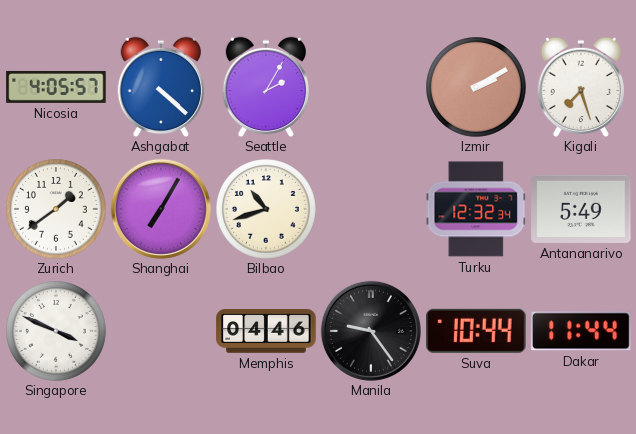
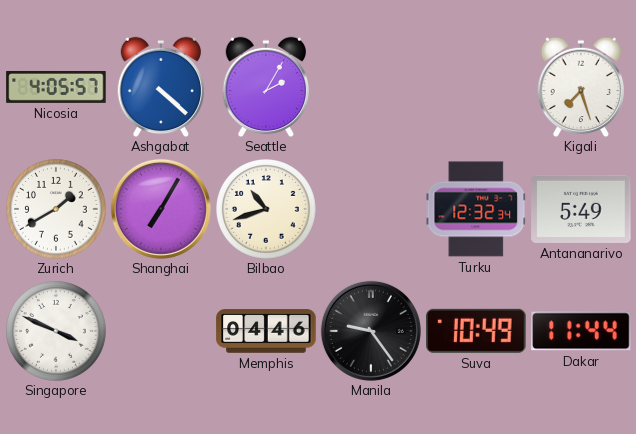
Izmir: 2:10 -> none (477, 88)
Zurich: 1:39 -> 1:40 (57, 210)
Suva: 10:44 -> 10:49 (476, 331)
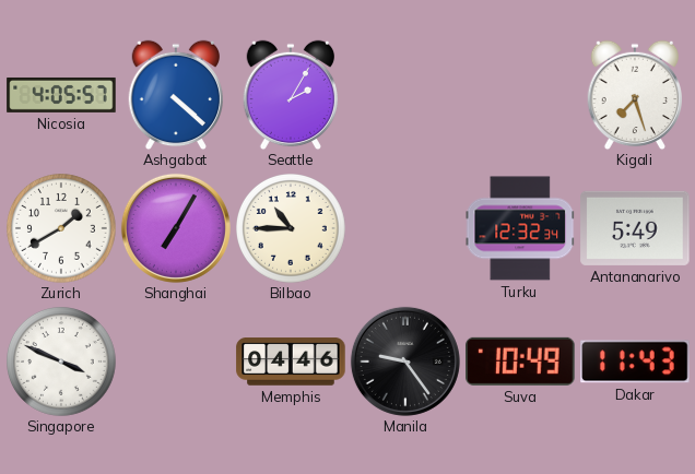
Bilbao: 10:42 -> 10:45 (292, 229)
Dakar: 11:44 -> 11:43 (635, 362)
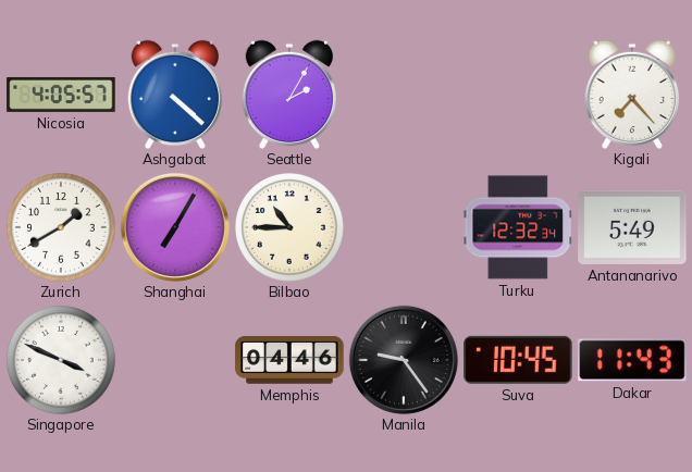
Kigali: 7:27 -> 7:23 (631, 95)
Suva: 10:49 -> 10:45 (518, 360)
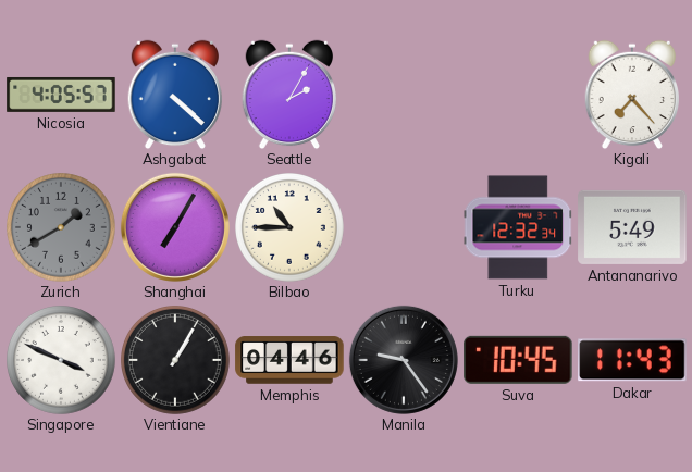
Zurich dial: white -> grey (62, 228)
Vientiane: none -> 1:05 (176, 361)
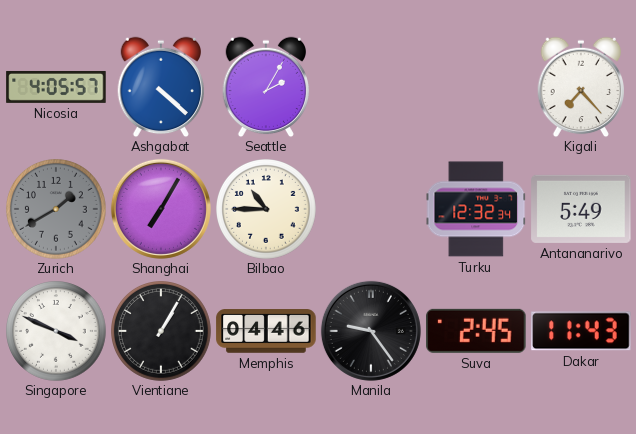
Suva: 10:45 -> 2:45 (476, 331)
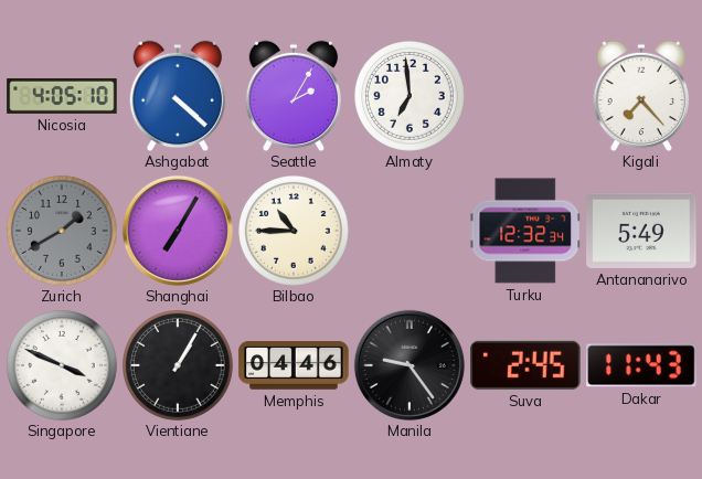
Nicosia: 4:05:57 -> 4:05:10 (62, 96)
Almaty: none -> 6:59 (411, 97)
